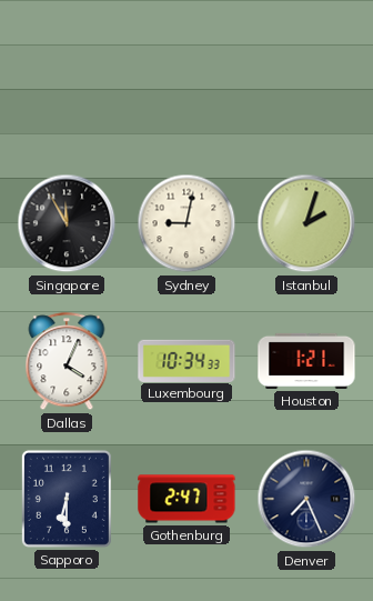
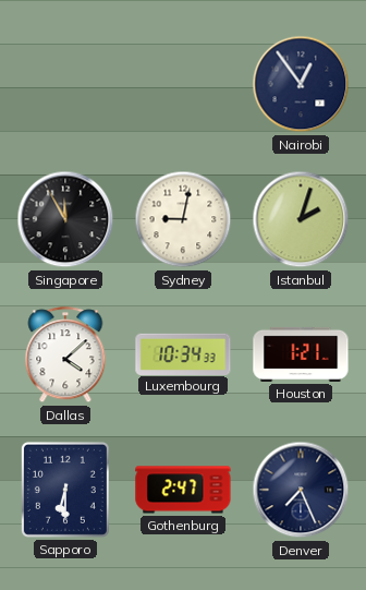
Nairobi: none -> 12:54 (301, 84)
Dallas: 4:04 -> 4:08 (65, 356)
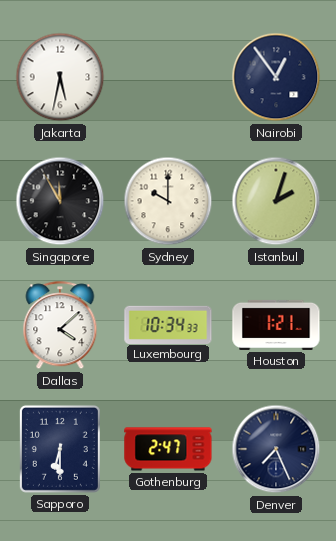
Jakarta: none -> 5:32 (60, 77)
Sydney: 9:02 -> 10:00 (168, 201)
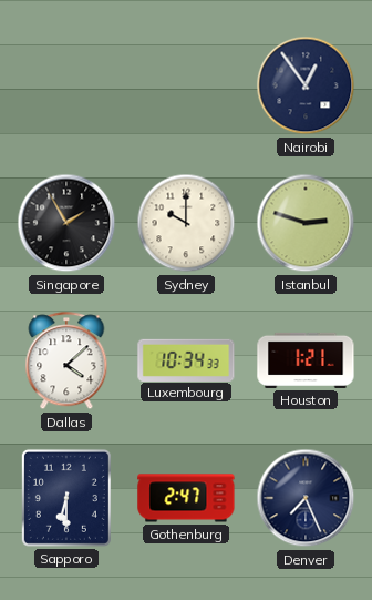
Jakarta: 5:32 -> none (60, 77)
Singapore: 11:55 -> 1:55 (66, 223)
Istanbul: 2:03 -> 2:48 (306, 223)
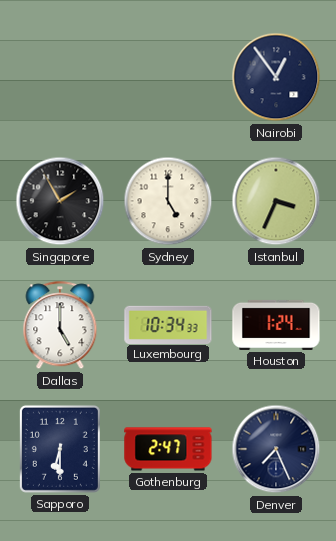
Sydney: 10:00 -> 5:00 (168, 201)
Istanbul: 2:48 -> 3:34 (276, 201)
Dallas: 4:08 -> 5:00 (60, 326)
Houston: 1:21 -> 1:24 (276, 325)
